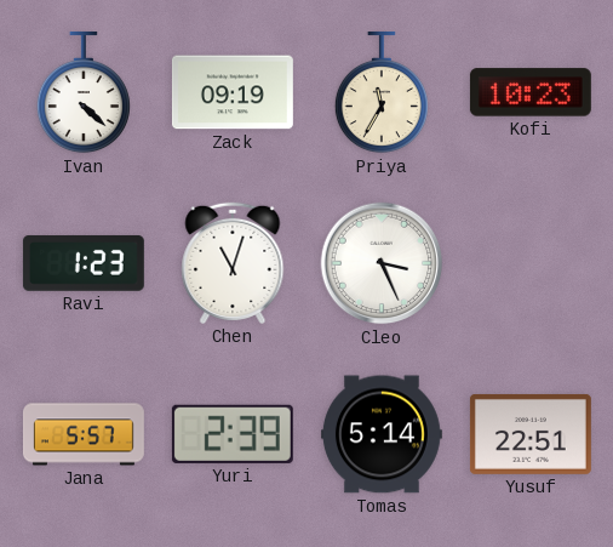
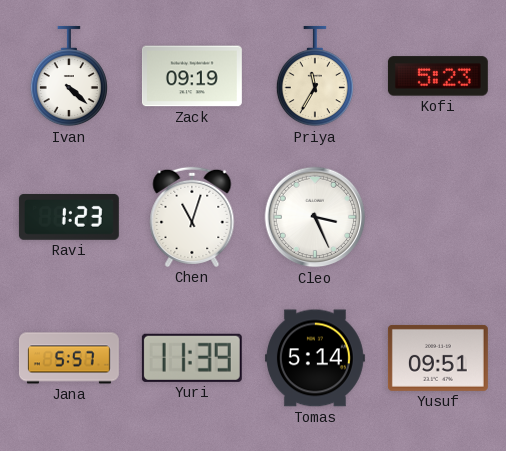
Kofi: 10:23 -> 5:23 (438, 76)
Yuri: 2:39 -> 11:39 (192, 358)
Yusuf: 22:51 -> 09:51 (438, 358)
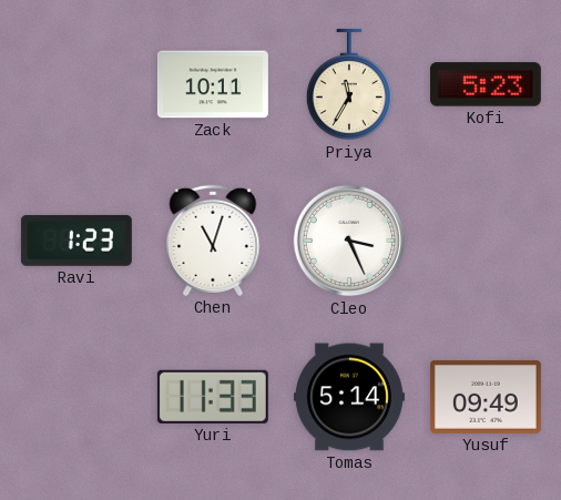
Ivan: 4:22 -> none (69, 76)
Zack: 09:19 -> 10:11 (213, 84)
Jana: 5:57 -> none (69, 358)
Yuri: 11:39 -> 11:33 (213, 397)
Yusuf: 09:51 -> 09:49 (486, 397)
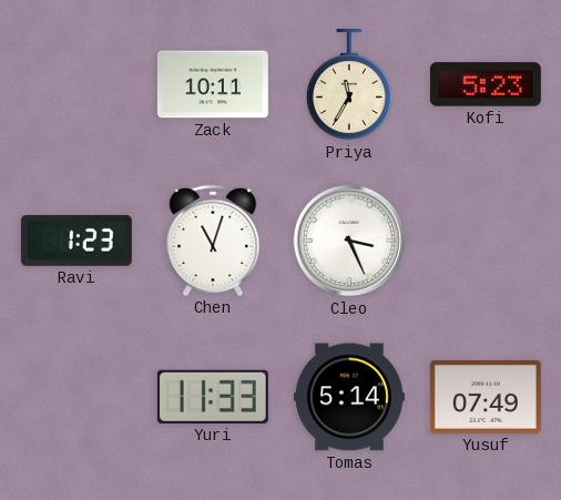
Yusuf: 09:49 -> 07:49 (486, 397)
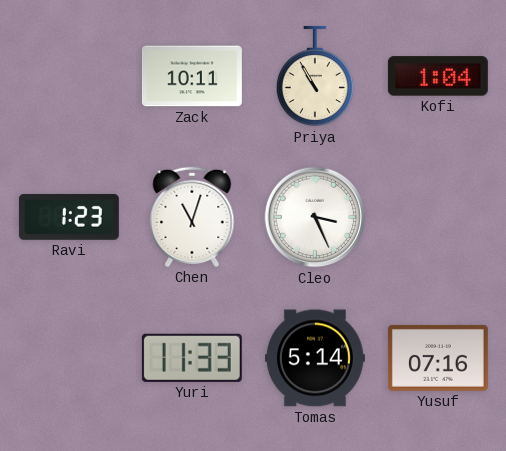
Priya: 11:35 -> 10:55 (315, 76)
Kofi: 5:23 -> 1:04 (438, 76)
Yusuf: 07:49 -> 07:16 (438, 358)
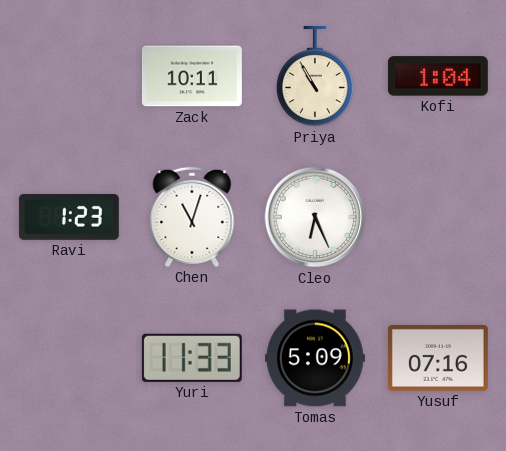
Cleo: 3:26 -> 6:26 (315, 217)
Tomas: 5:14 -> 5:09 (315, 358)
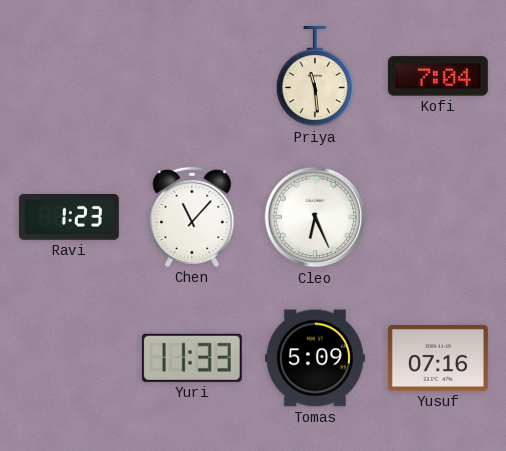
Zack: 10:11 -> none (192, 76)
Priya: 10:55 -> 11:29 (315, 76)
Kofi: 1:04 -> 7:04 (438, 76)
Chen: 11:03 -> 11:07 (192, 217)
